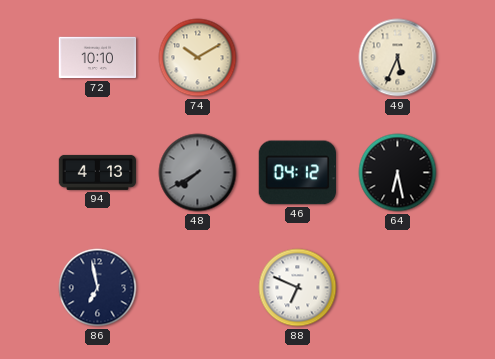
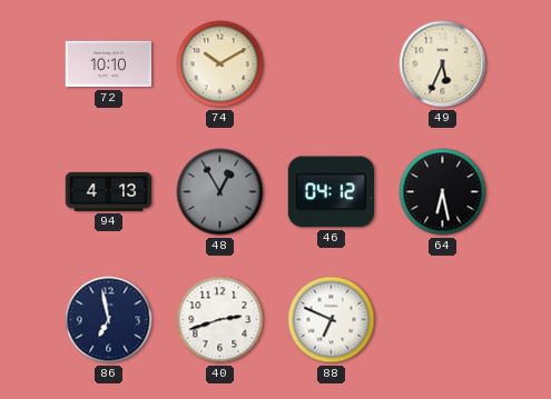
48: 7:40 -> 12:55 (220, 192)
40: none -> 2:42 (220, 320)
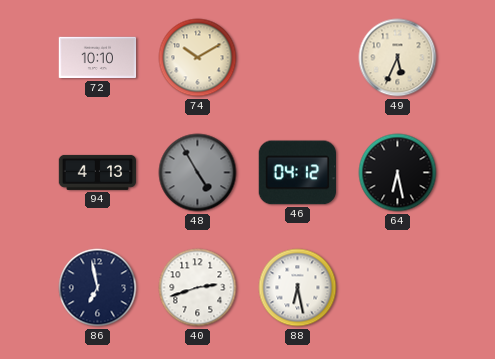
48: 12:55 -> 4:55 (198, 173)
88: 6:49 -> 6:28 (298, 288)
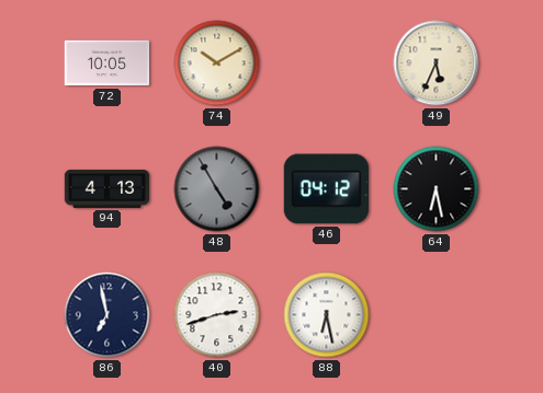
72: 10:10 -> 10:05 (108, 63)
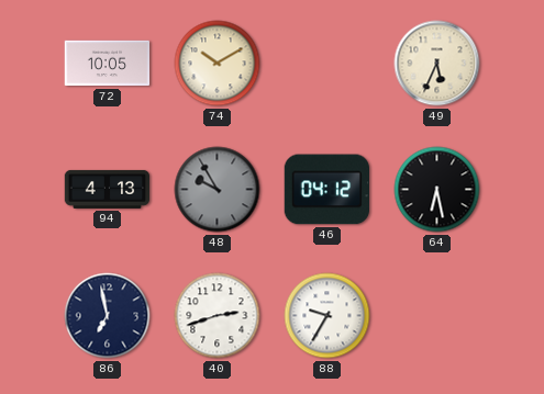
48: 4:55 -> 9:55 (218, 190)
88: 6:28 -> 9:35 (327, 316)
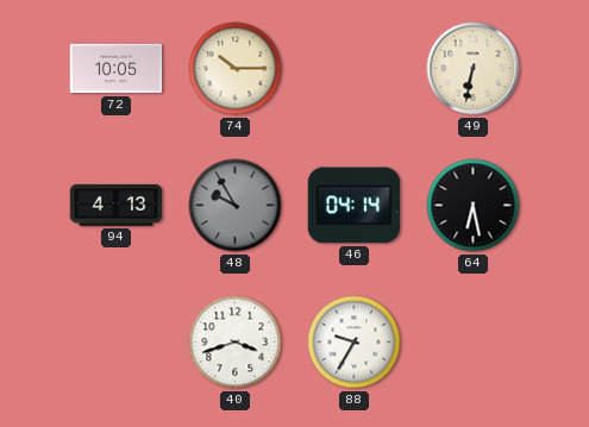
74: 10:10 -> 10:15 (236, 69)
49: 5:34 -> 6:32 (474, 69)
46: 04:12 -> 04:14 (353, 206)
86: 6:58 -> none (108, 316)
40: 2:42 -> 3:42 (236, 343)
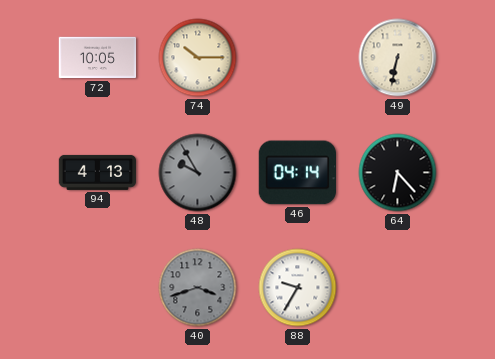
64: 6:28 -> 6:23 (398, 173)
40 dial: white -> grey (198, 288)
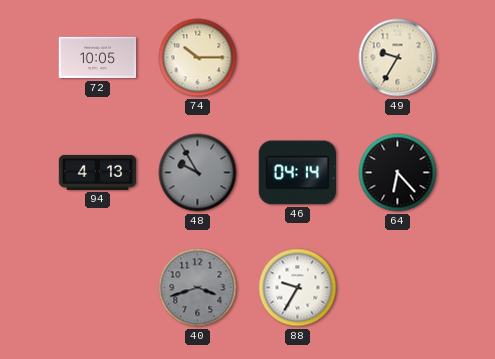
49: 6:32 -> 9:35 (398, 58)
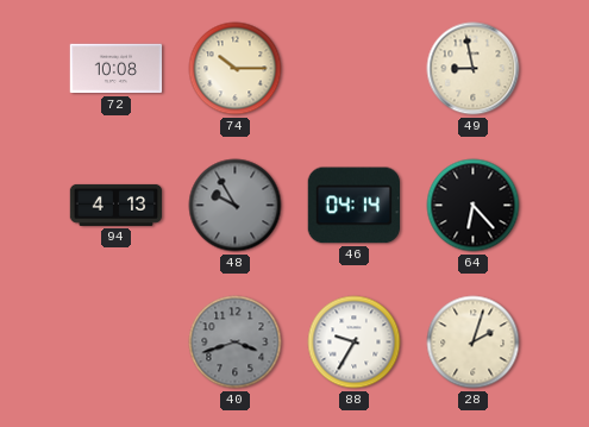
72: 10:05 -> 10:08 (117, 69)
49: 9:35 -> 8:58 (474, 69)
28: none -> 2:03 (474, 343)
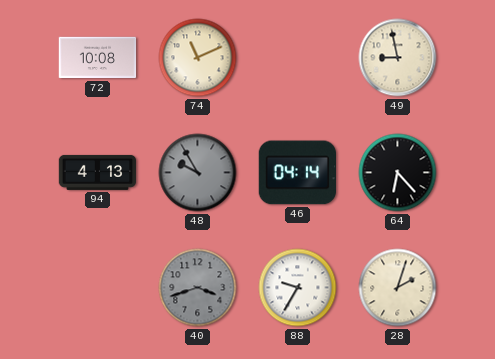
74: 10:15 -> 11:11 (198, 58)
